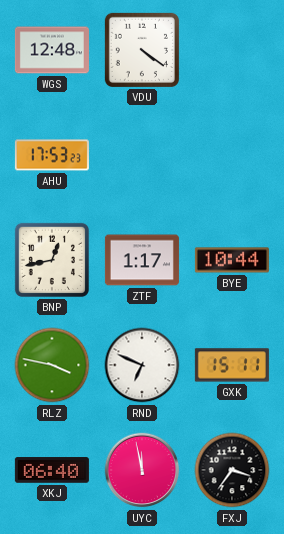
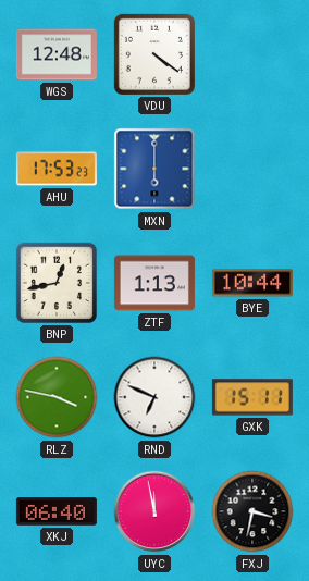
MXN: none -> 6:00 (154, 169)
ZTF: 1:17 -> 1:13 (154, 283)
FXJ: 3:36 -> 3:32 (252, 511)
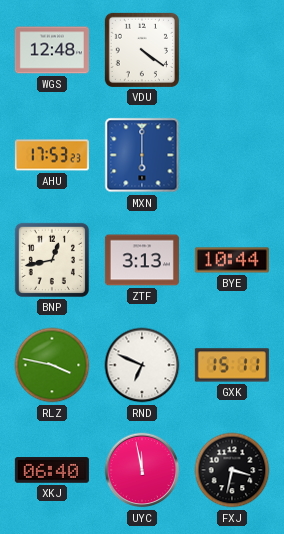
ZTF: 1:13 -> 3:13 (142, 260)
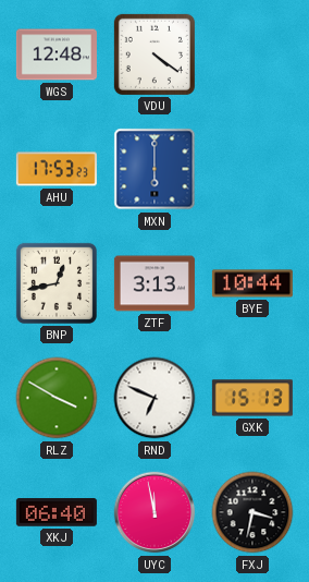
RLZ: 3:47 -> 3:50 (57, 398)
GXK: 15:11 -> 15:13 (252, 398)
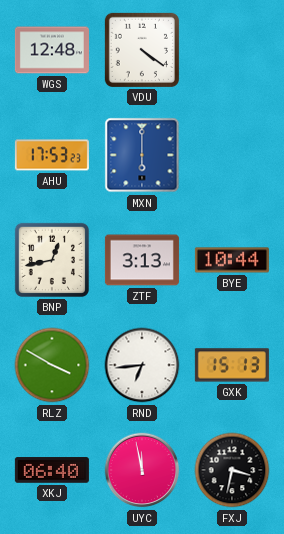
RND: 6:49 -> 6:44 (142, 365)
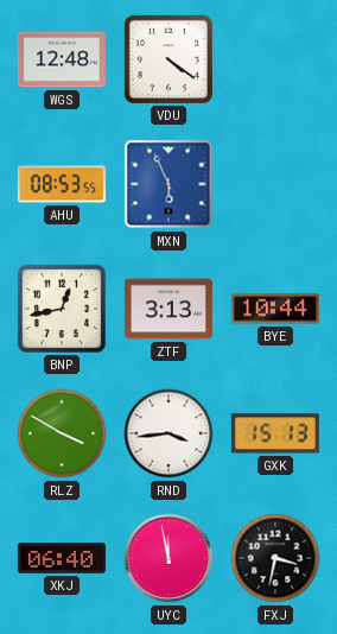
AHU: 17:53 -> 08:53 (62, 184)
MXN: 6:00 -> 5:56 (168, 184)
RND: 6:44 -> 3:44 (168, 433)
